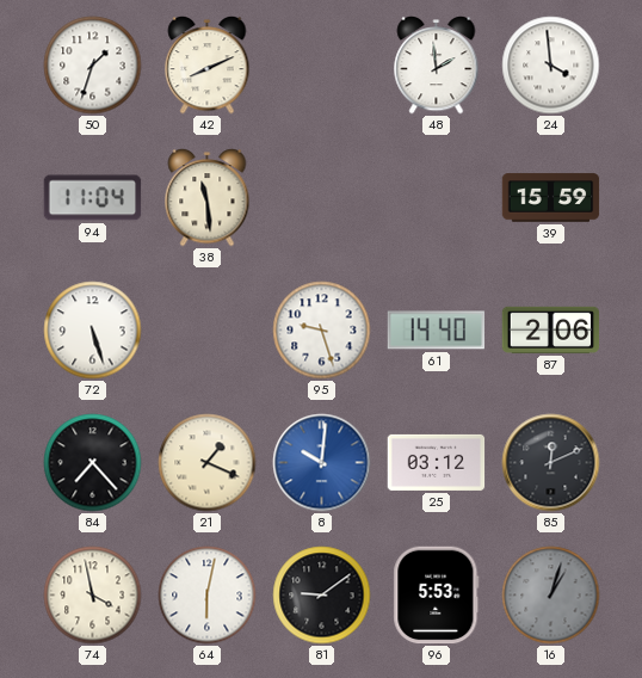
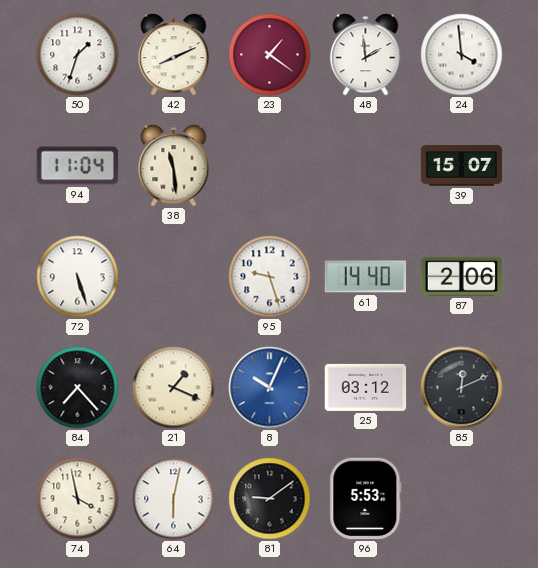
23: none -> 1:21 (270, 55)
39: 15:59 -> 15:07 (462, 166)
8: 10:01 -> 10:04 (270, 388)
16: 1:03 -> none (551, 596)
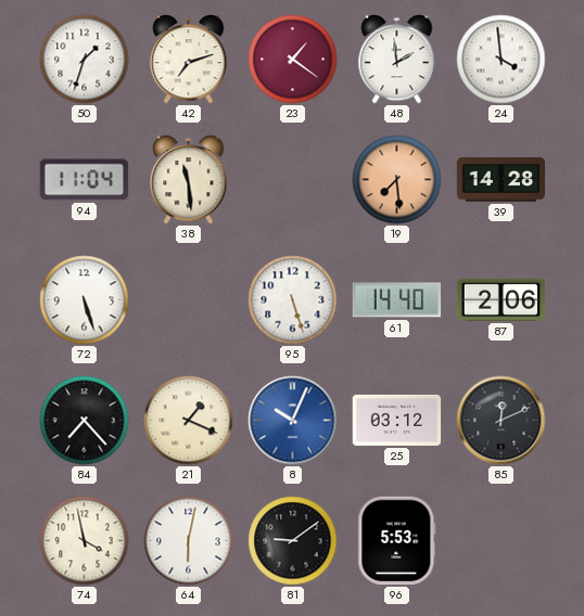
42: 8:11 -> 7:12 (189, 60)
19: none -> 7:29 (397, 180)
39: 15:07 -> 14:28 (502, 180)
95: 9:27 -> 5:27 (293, 300)
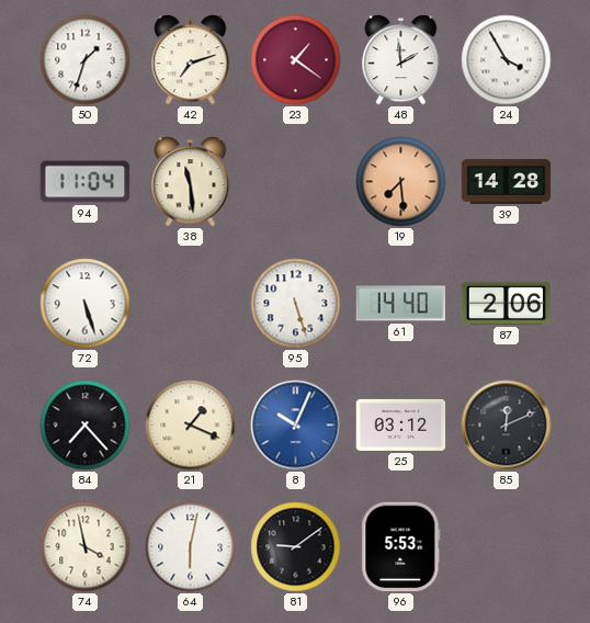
24: 3:59 -> 3:55 (507, 60)
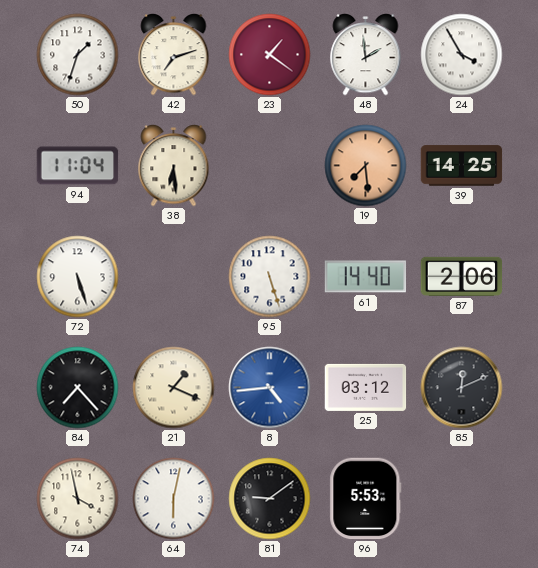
38: 11:29 -> 6:29 (174, 166)
39: 14:28 -> 14:25 (462, 166)
8: 10:04 -> 4:44 (270, 388)
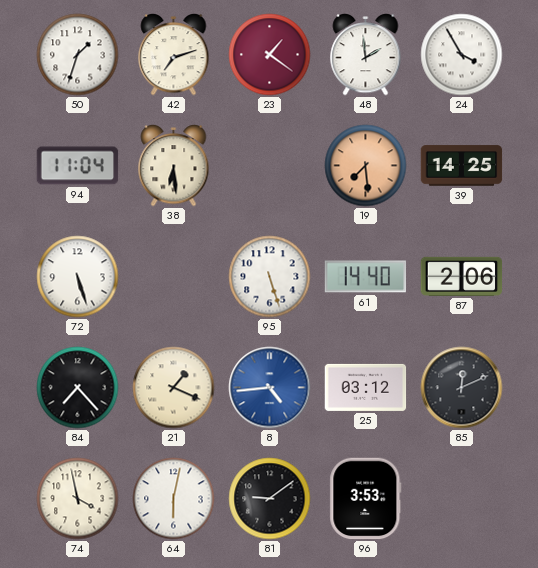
96: 5:53 -> 3:53 (366, 499)
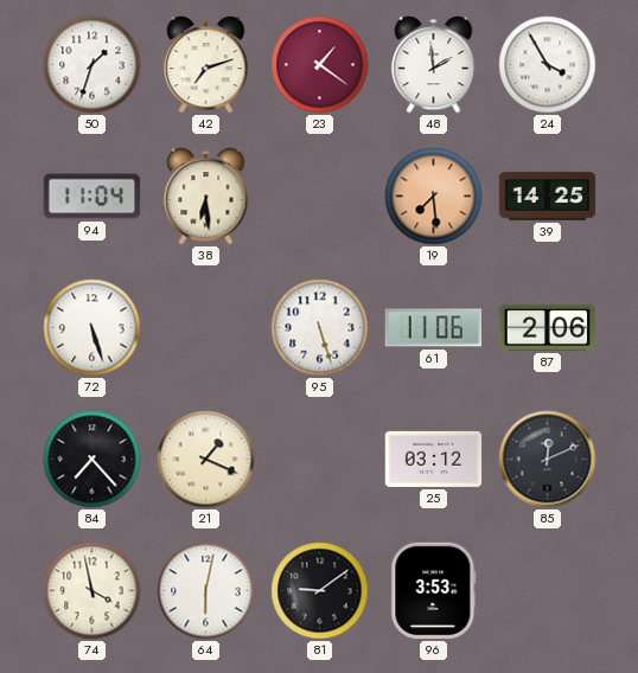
61: 14:40 -> 11:06 (434, 328)
8: 4:44 -> none (270, 388)
